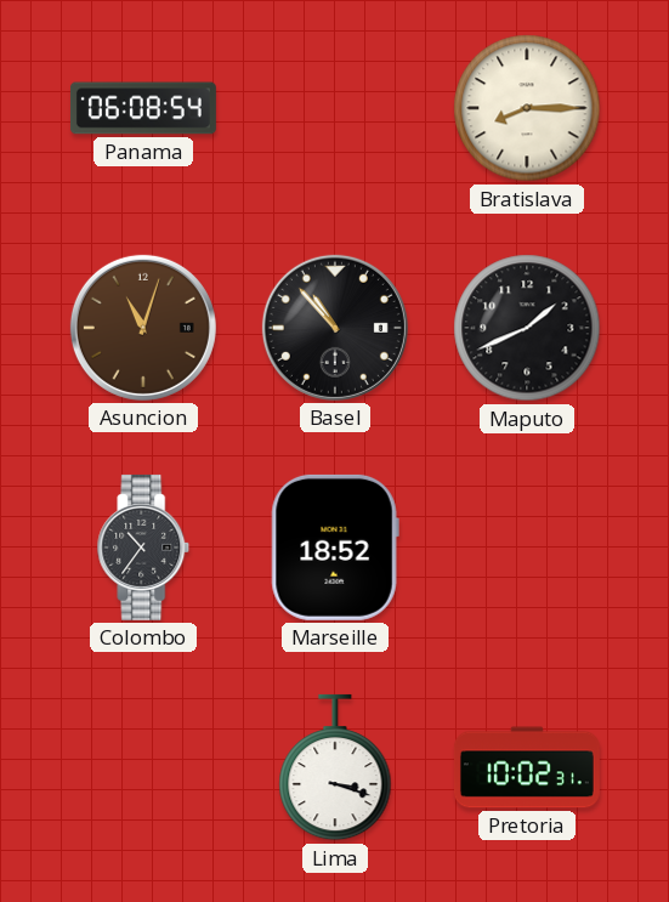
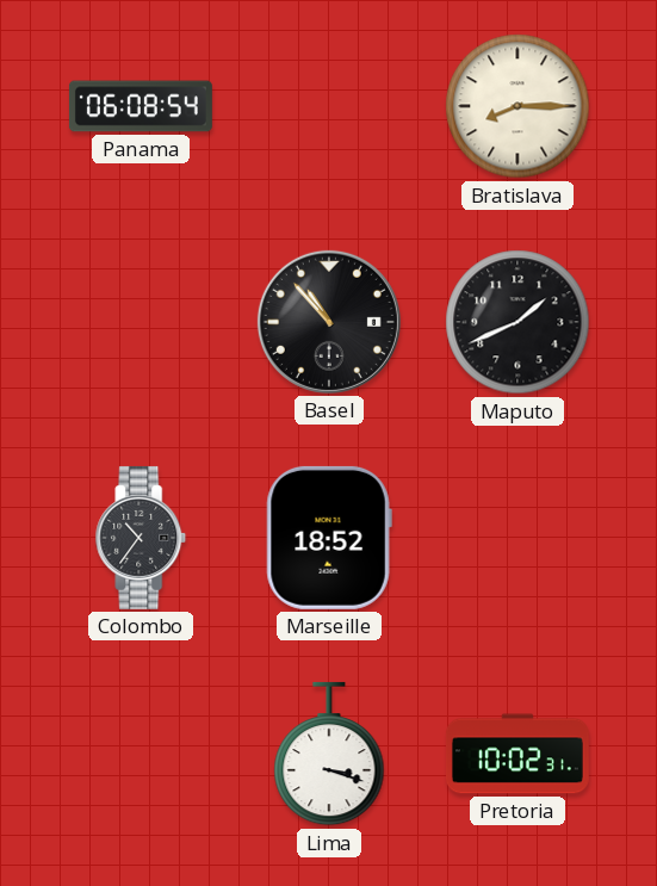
Asuncion: 11:03 -> none (143, 328)
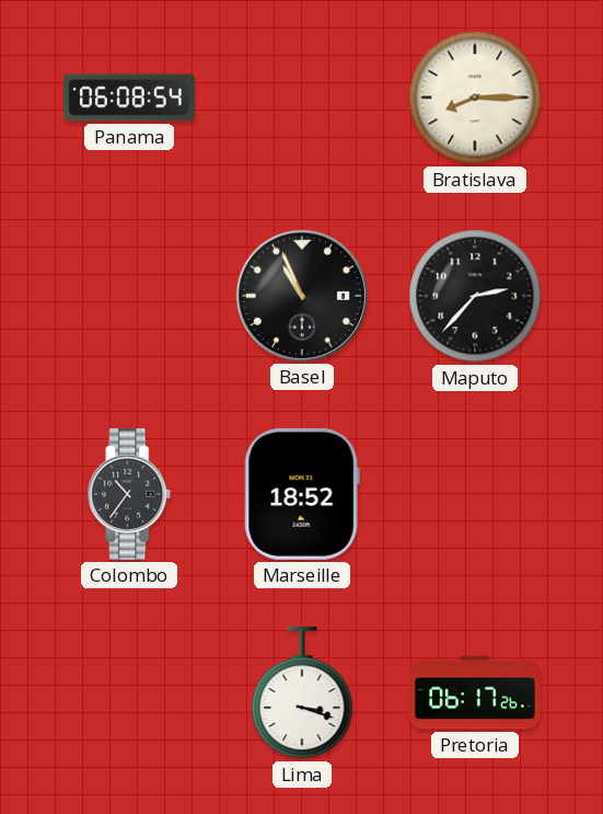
Basel: 10:53 -> 10:56 (302, 296)
Maputo: 1:41 -> 2:37 (475, 296)
Pretoria: 10:02 -> 06:17 (475, 692)
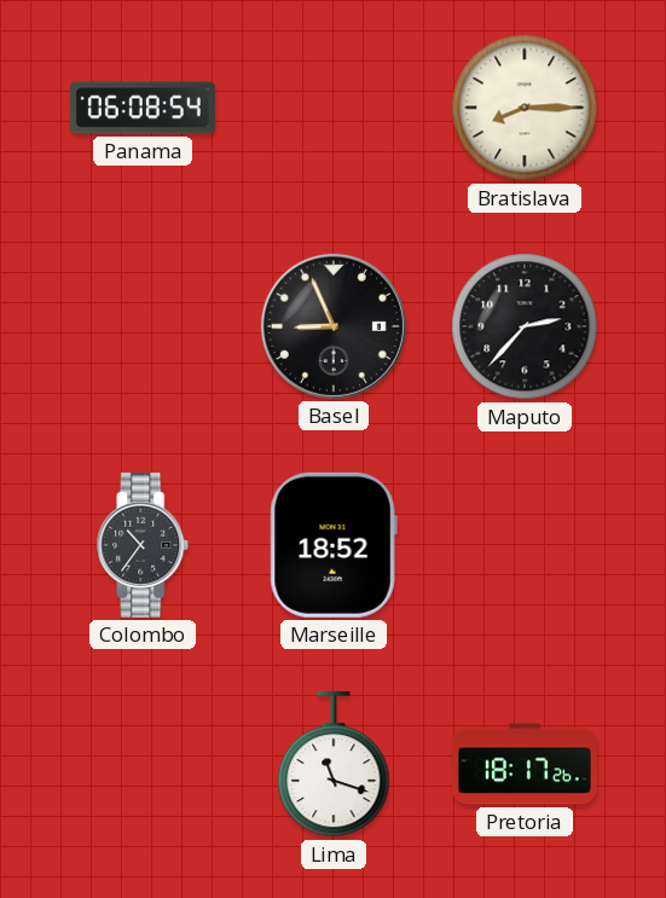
Basel: 10:56 -> 8:56 (334, 326)
Lima: 3:18 -> 11:18 (334, 764)
Pretoria: 06:17 -> 18:17 (525, 764)
